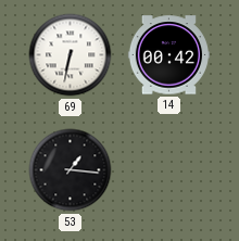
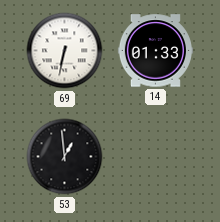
14: 00:42 -> 01:33 (155, 51)
53: 1:16 -> 12:59 (65, 157)
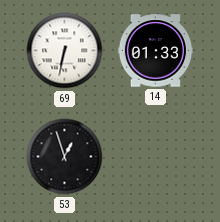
53: 12:59 -> 12:57 (65, 157)
